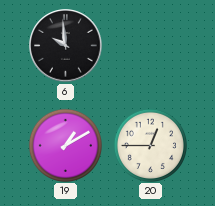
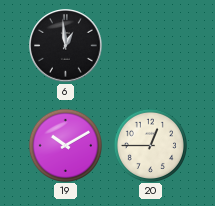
6: 9:59 -> 12:59 (66, 46)
19: 1:10 -> 10:10 (65, 145)
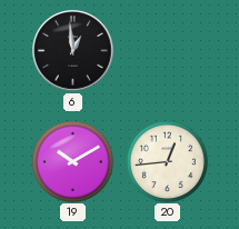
20: 12:45 -> 12:44 (167, 161)
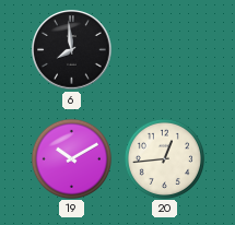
6: 12:59 -> 7:59 (72, 50)
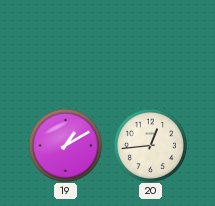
6: 7:59 -> none (72, 50)
19: 10:10 -> 1:10 (65, 145)
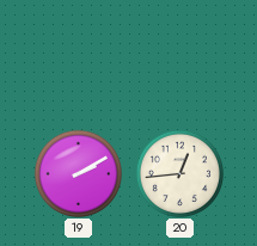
19: 1:10 -> 2:10 (78, 173)
